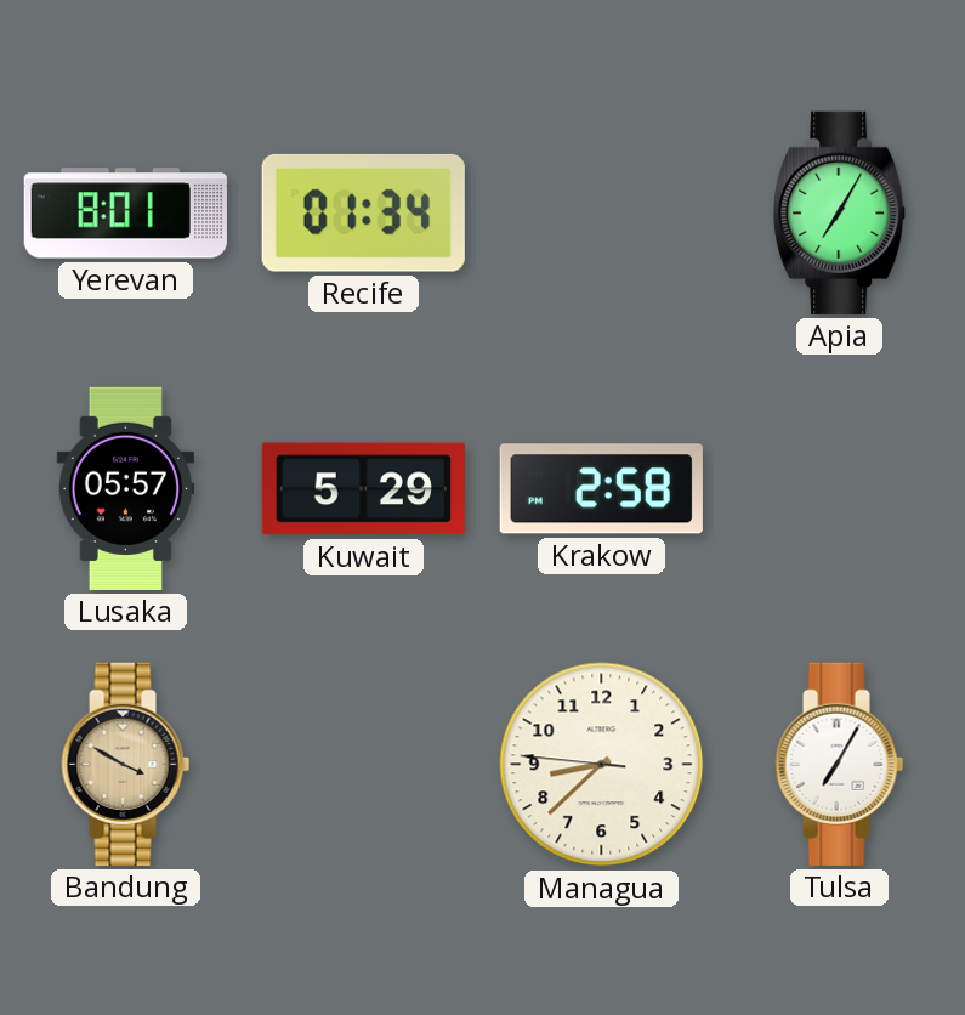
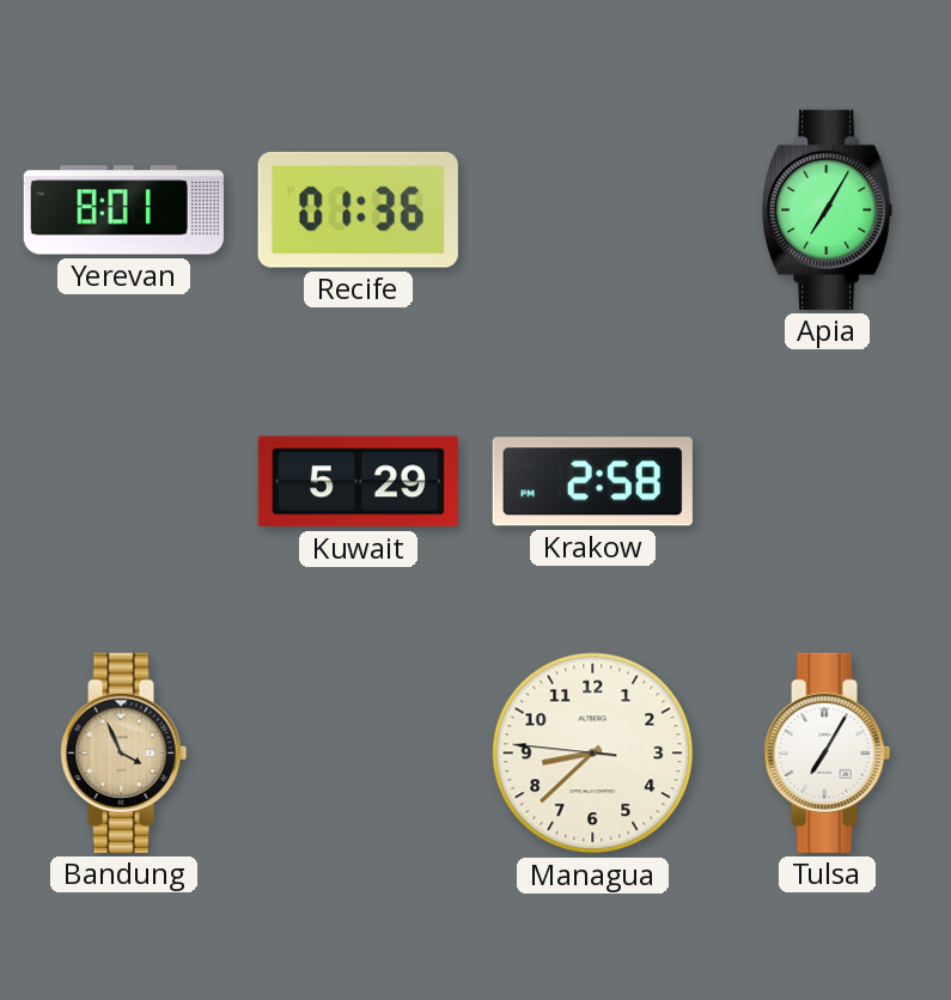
Recife: 01:34 -> 01:36 (358, 209)
Lusaka: 05:57 -> none (125, 488)
Bandung: 3:50 -> 3:56 (124, 752)
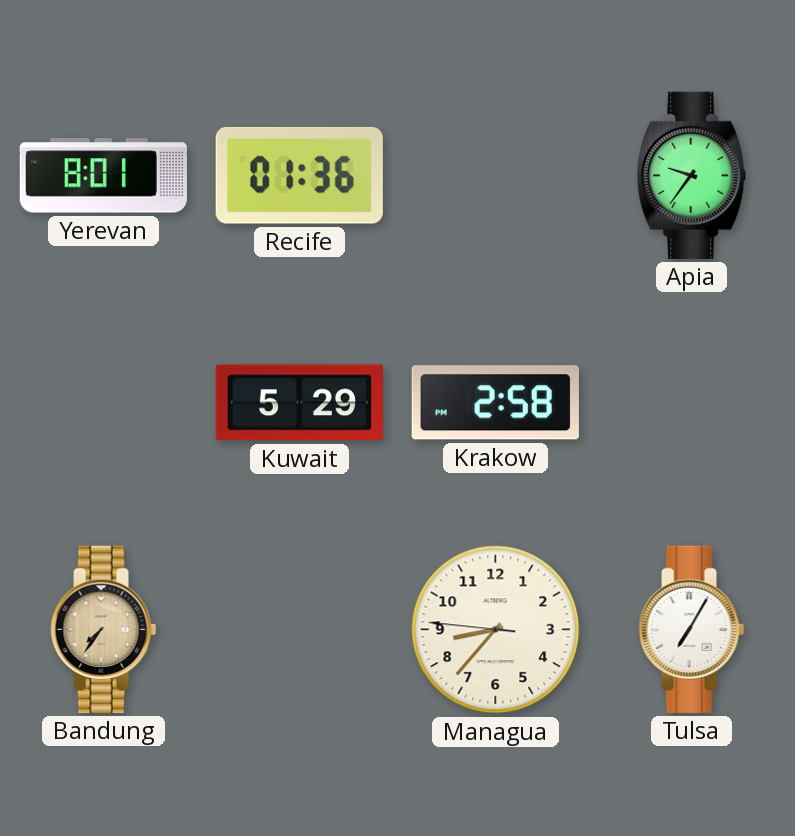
Apia: 7:05 -> 9:36 (692, 175)
Bandung: 3:56 -> 7:36 (104, 629)
Managua: 8:37 -> 8:36 (496, 630)
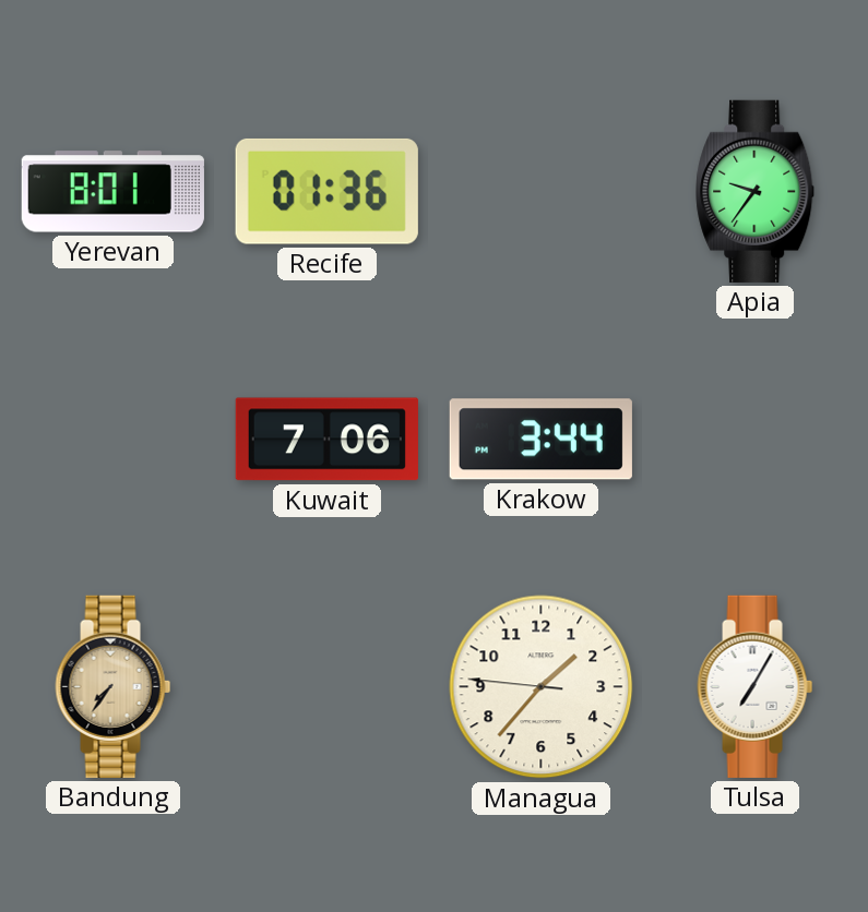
Kuwait: 5:29 -> 7:06 (326, 440)
Krakow: 2:58 -> 3:44 (540, 440)
Managua: 8:36 -> 1:36 (542, 687)
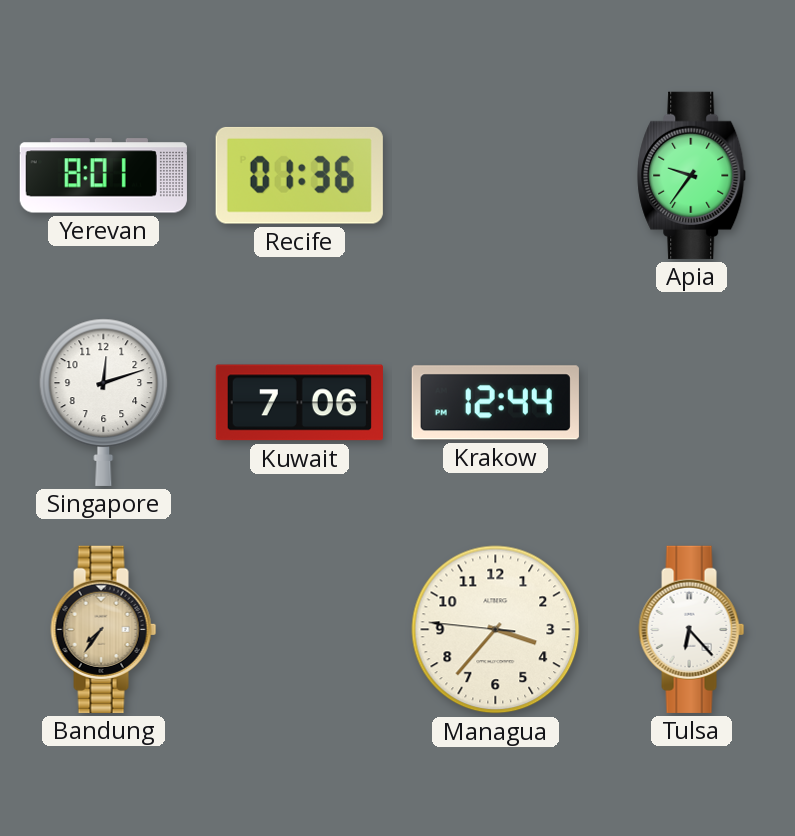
Singapore: none -> 12:12 (104, 402)
Krakow: 3:44 -> 12:44 (495, 403)
Managua: 1:36 -> 3:36 (496, 630)
Tulsa: 7:05 -> 6:23 (692, 629)
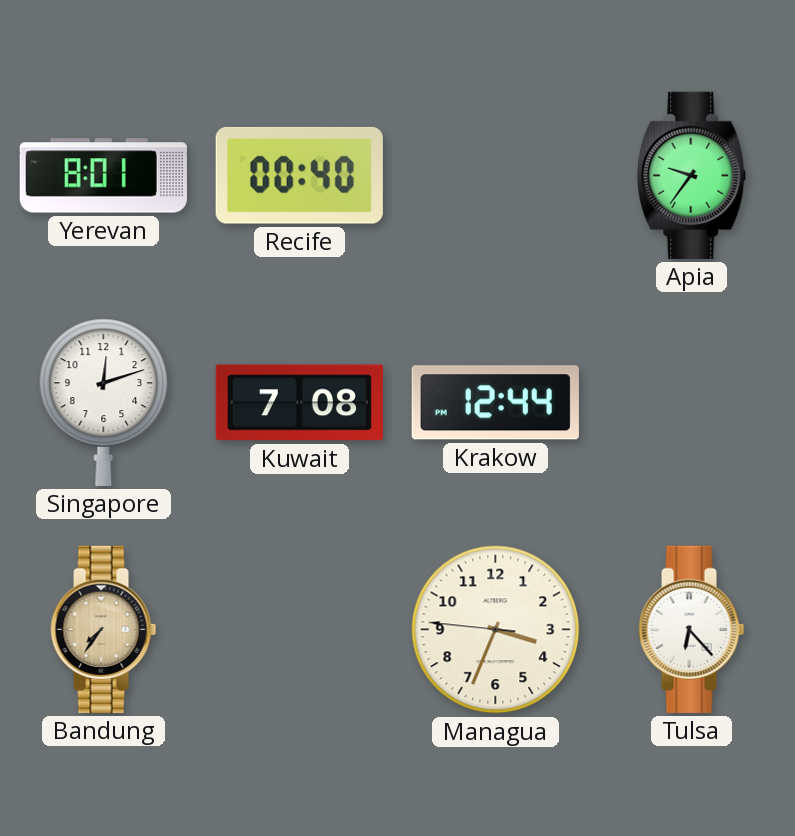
Recife: 01:36 -> 00:40 (299, 175)
Kuwait: 7:06 -> 7:08 (299, 403)
Managua: 3:36 -> 3:33 (496, 630)
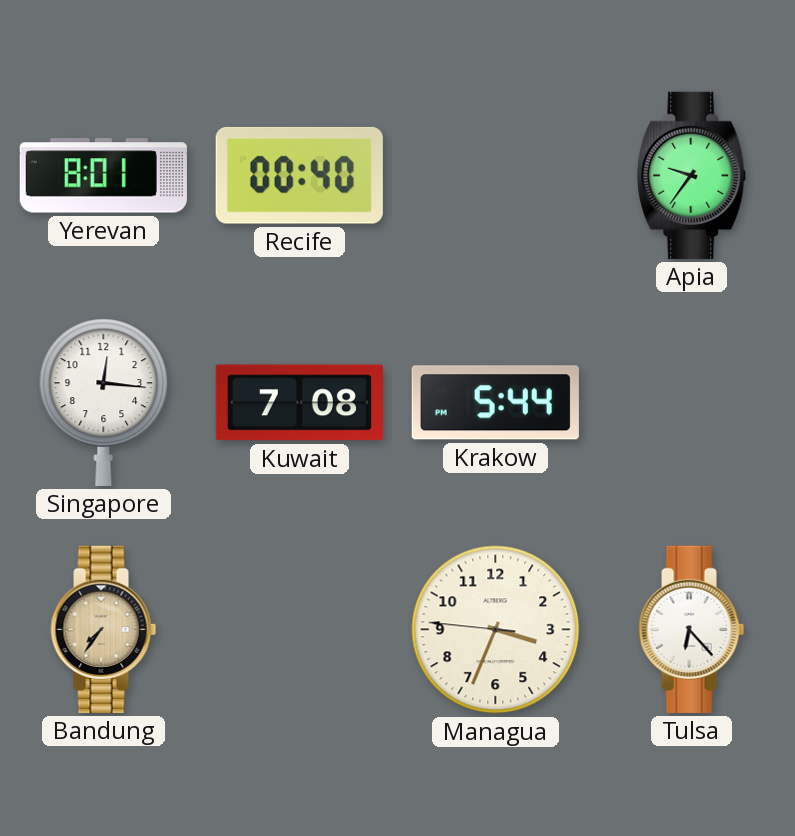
Singapore: 12:12 -> 12:16 (104, 402)
Krakow: 12:44 -> 5:44 (495, 403)
